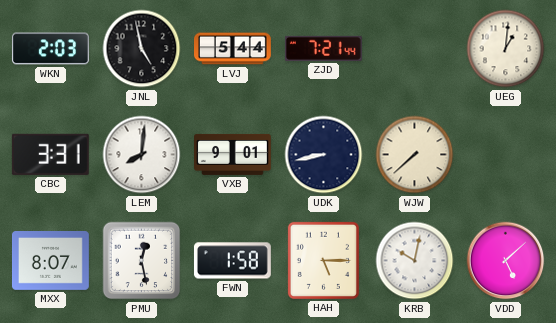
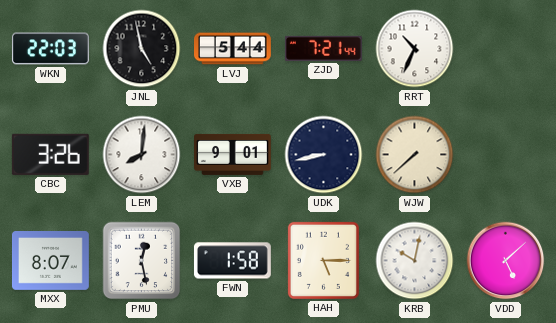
WKN: 2:03 -> 22:03 (51, 49)
RRT: none -> 10:34 (415, 49)
UEG: 1:01 -> none (506, 49)
CBC: 3:31 -> 3:26 (50, 154)
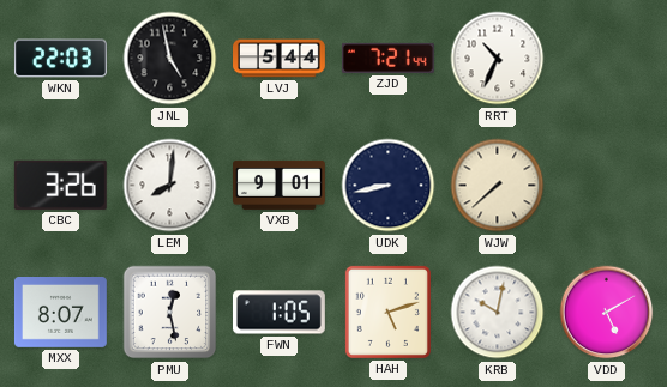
FWN: 1:58 -> 1:05 (278, 313)
HAH: 5:15 -> 5:12 (387, 312)
VDD: 5:08 -> 5:10 (607, 313)
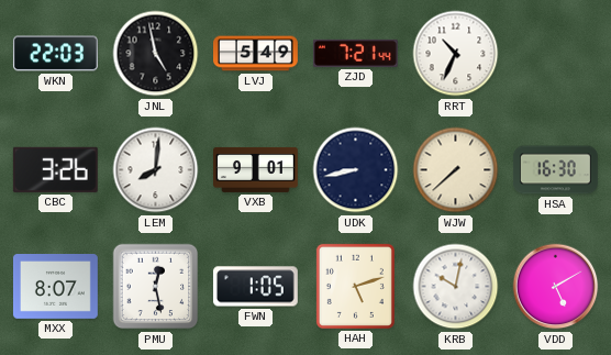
LVJ: 5:44 -> 5:49 (256, 54)
HSA: none -> 16:30 (555, 170)
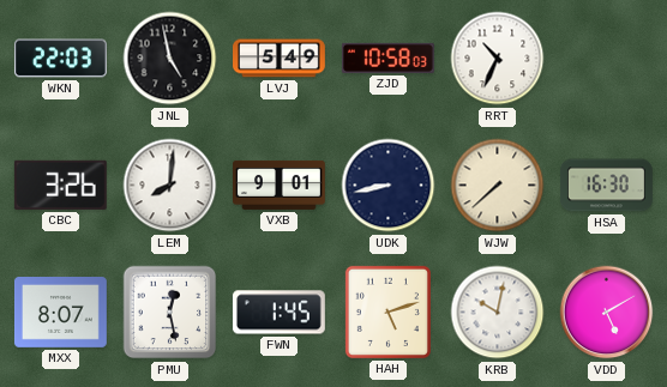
ZJD: 7:21 -> 10:58 (387, 58)
FWN: 1:05 -> 1:45 (278, 313)
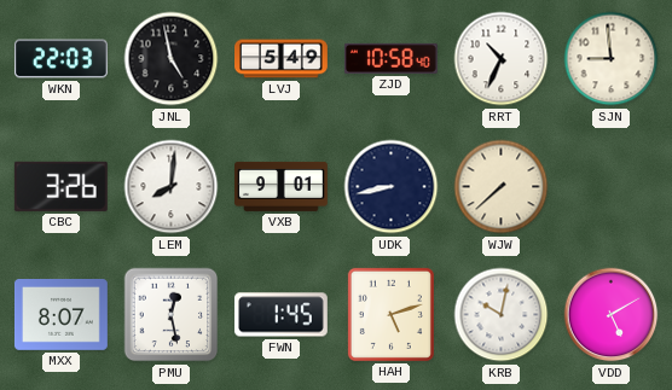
ZJD: 10:58:03 -> 10:58:40 (390, 58)
SJN: none -> 8:59 (612, 59)
HSA: 16:30 -> none (606, 186)
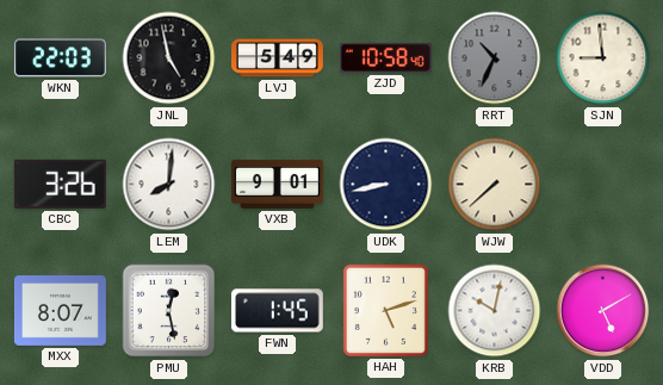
RRT dial: white -> grey (495, 58)
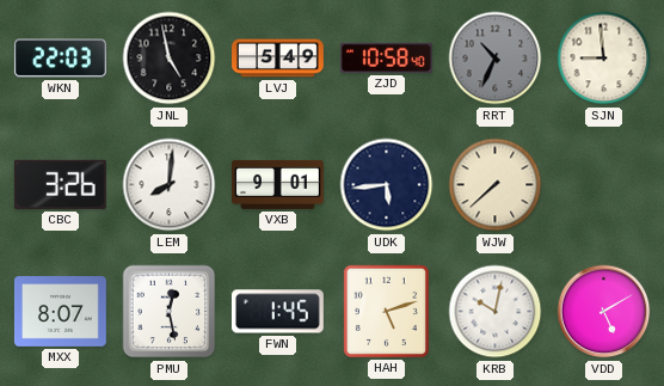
UDK: 8:43 -> 5:44 (387, 185)
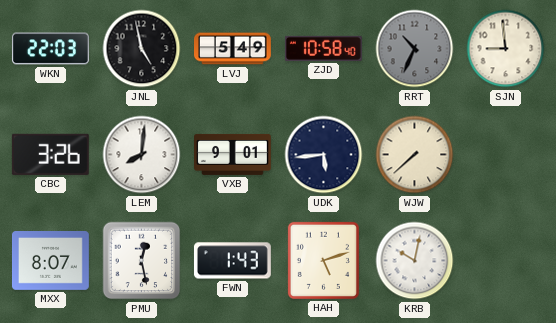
FWN: 1:45 -> 1:43 (232, 261)
VDD: 5:10 -> none (604, 312)
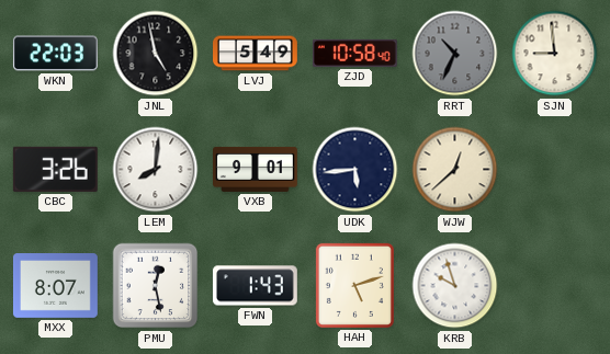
WJW: 7:38 -> 12:38 (455, 170)
KRB: 10:02 -> 9:57 (455, 286)
